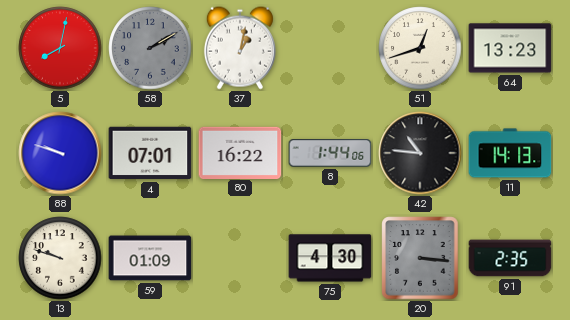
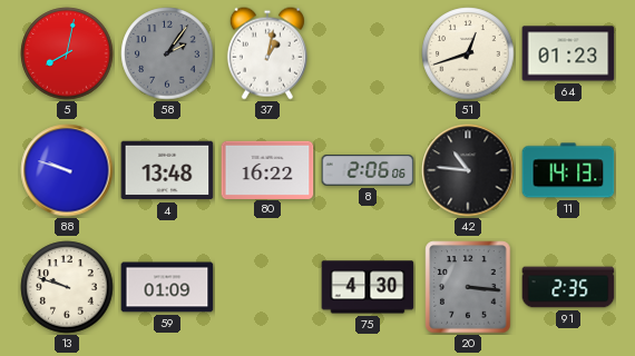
58: 2:10 -> 2:06 (167, 53)
64: 13:23 -> 01:23 (568, 53)
4: 07:01 -> 13:48 (167, 170)
8: 1:44 -> 2:06 (368, 170)
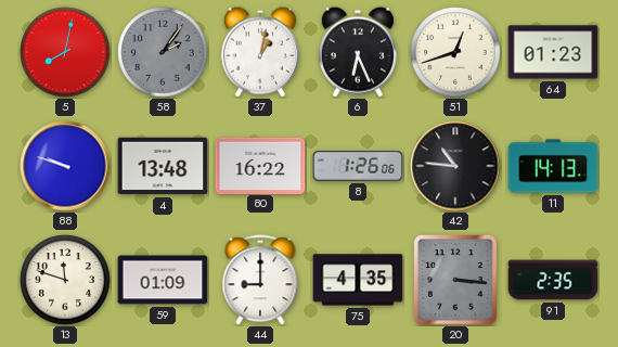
6: none -> 6:26 (358, 52)
8: 2:06 -> 1:26 (358, 166)
13: 9:48 -> 11:48 (65, 280)
44: none -> 9:00 (260, 280)
75: 4:30 -> 4:35 (358, 280)
